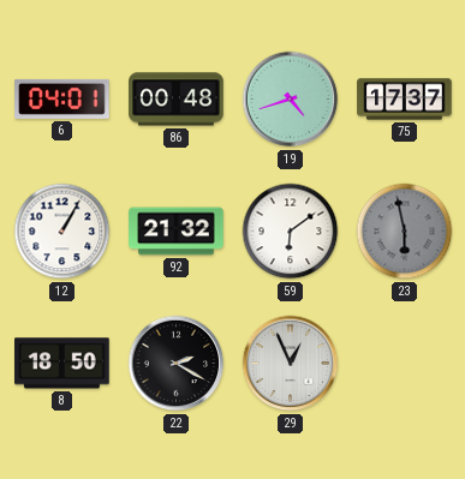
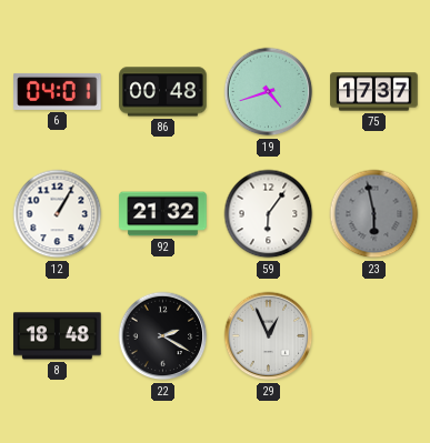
59: 6:09 -> 6:06 (269, 214)
8: 18:50 -> 18:48 (58, 336)
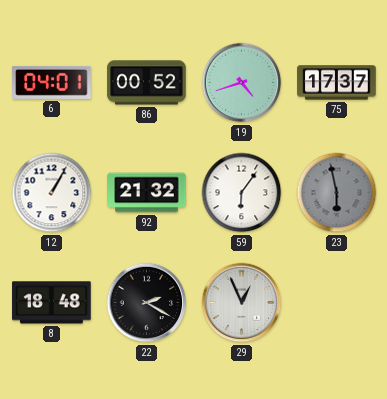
86: 00:48 -> 00:52 (147, 83)
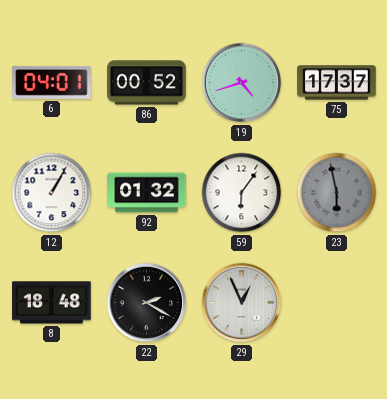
92: 21:32 -> 01:32 (147, 193)
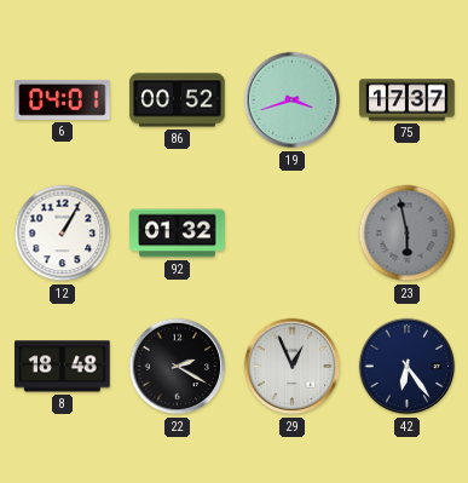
19: 4:42 -> 3:42 (293, 100)
59: 6:06 -> none (242, 193)
42: none -> 6:24 (408, 367)
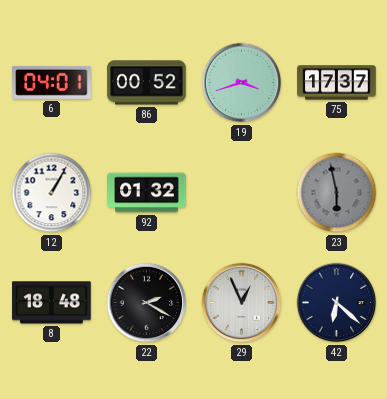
42: 6:24 -> 6:22 (337, 303)
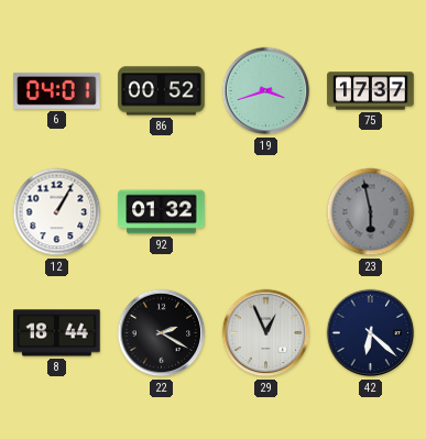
8: 18:48 -> 18:44 (57, 333)
